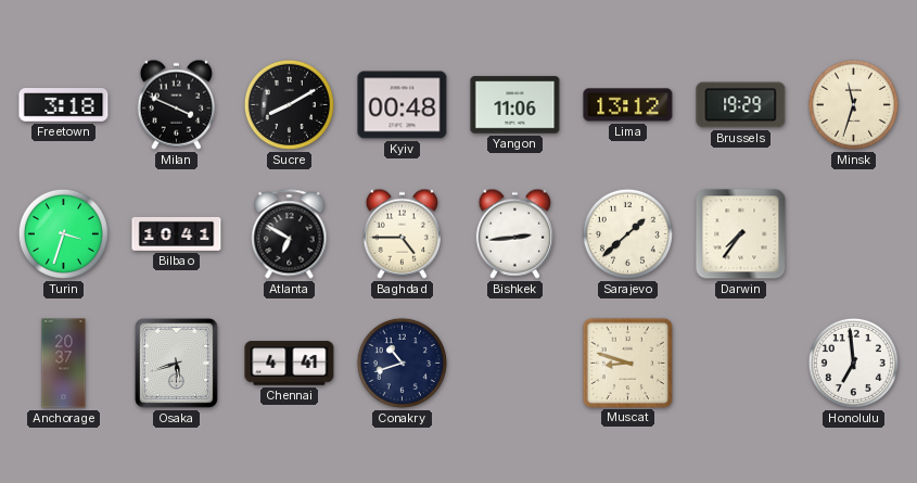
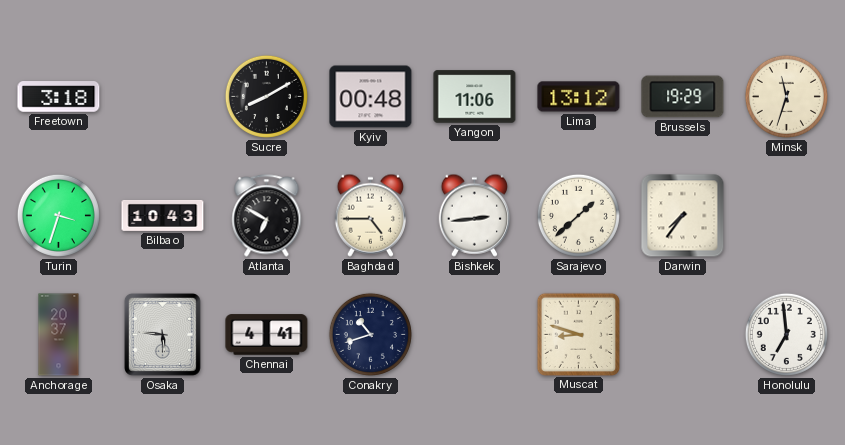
Milan: 3:49 -> none (176, 104)
Bilbao: 10:41 -> 10:43 (163, 215)
Osaka: 5:42 -> 5:46 (162, 334)
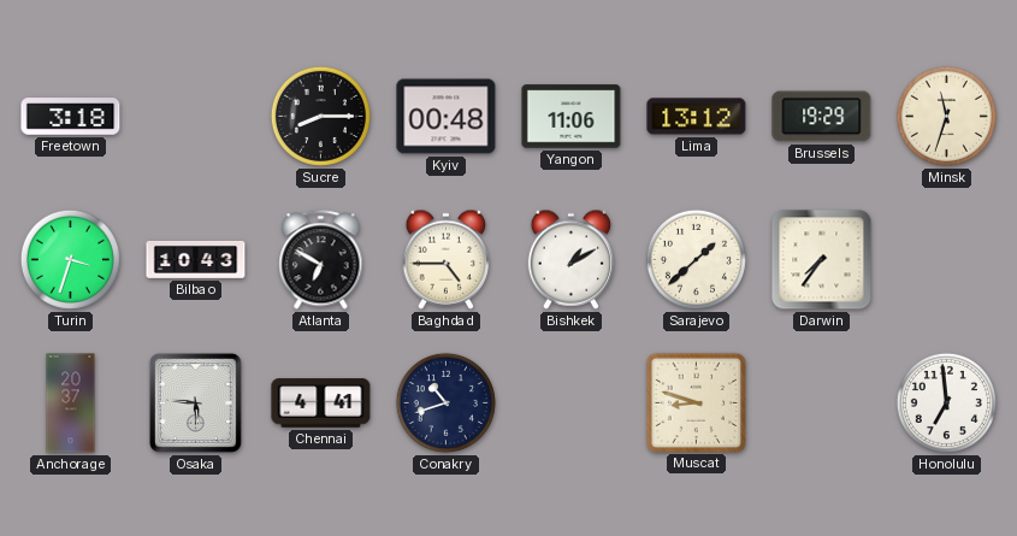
Sucre: 8:10 -> 8:15 (320, 116)
Bishkek: 2:44 -> 1:10 (570, 259)
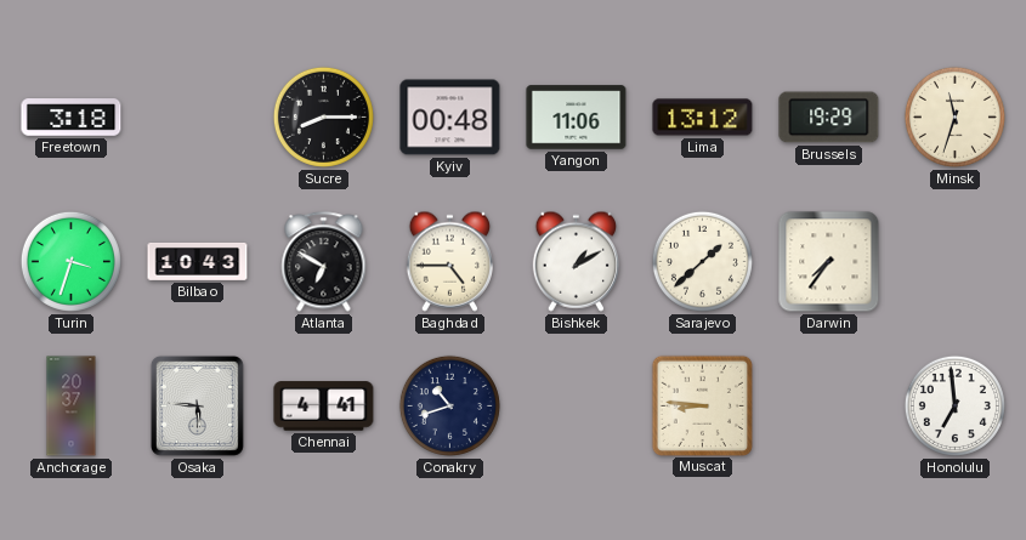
Muscat: 8:48 -> 8:46 (702, 405)
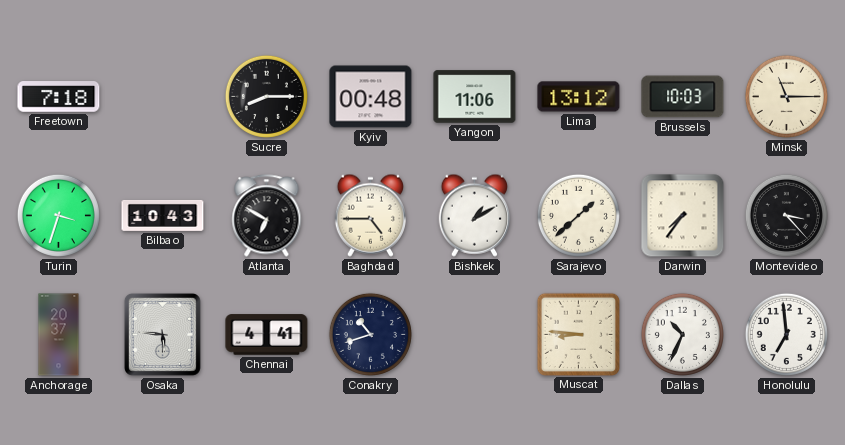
Freetown: 3:18 -> 7:18 (59, 97)
Brussels: 19:29 -> 10:03 (683, 97)
Minsk: 11:33 -> 11:15 (786, 96)
Montevideo: none -> 3:23 (786, 215)
Dallas: none -> 10:34 (682, 334)
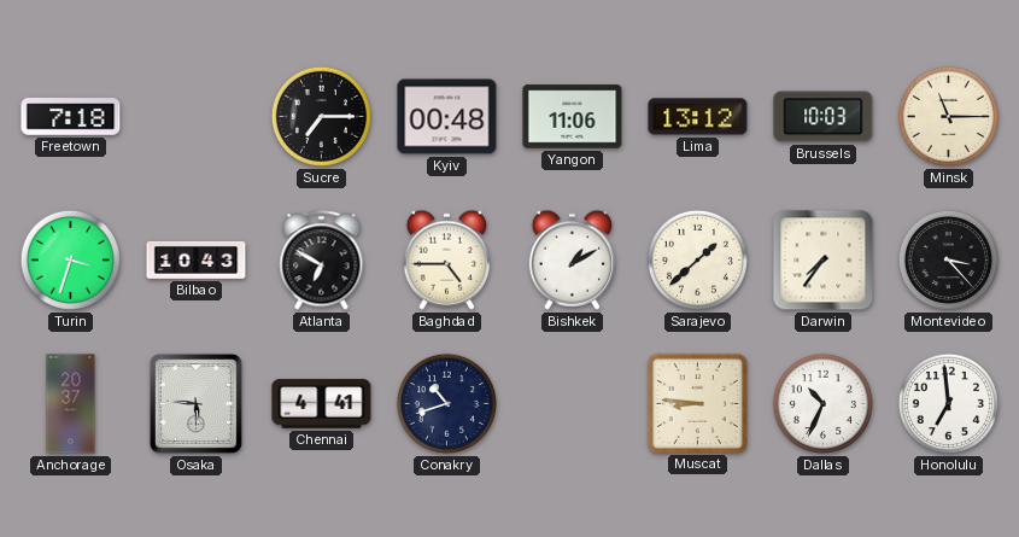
Sucre: 8:15 -> 7:15 (321, 116)
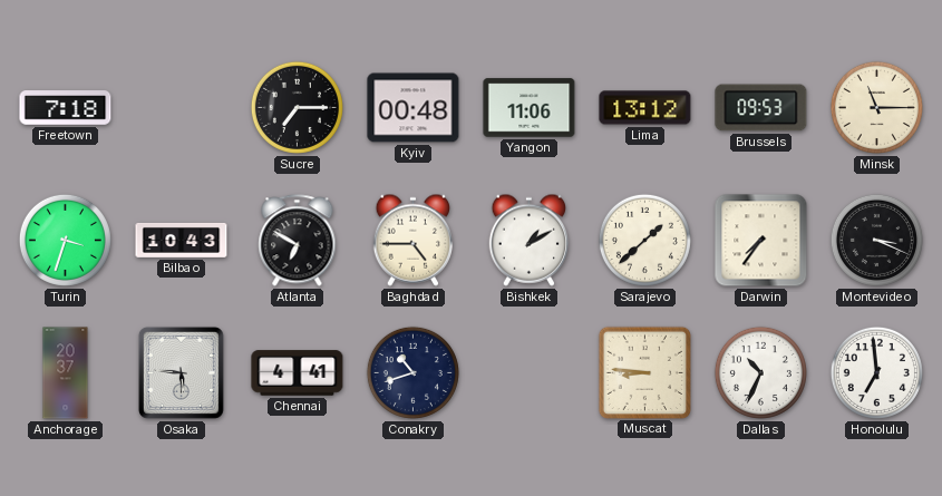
Brussels: 10:03 -> 09:53 (761, 108)
Montevideo: 3:23 -> 3:19 (876, 240)
